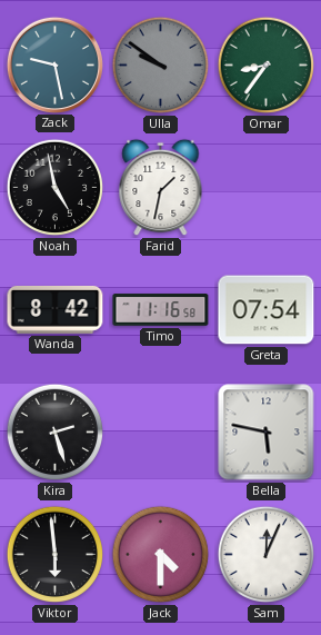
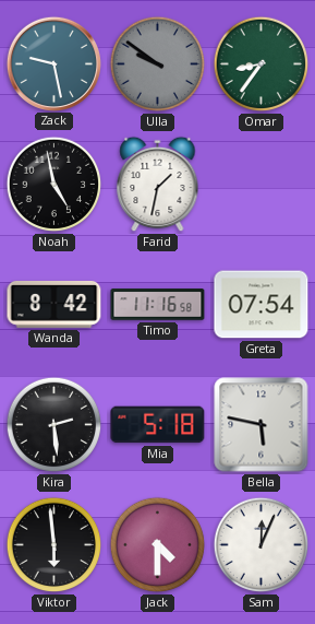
Kira: 2:27 -> 2:29 (54, 425)
Mia: none -> 5:18 (158, 425)
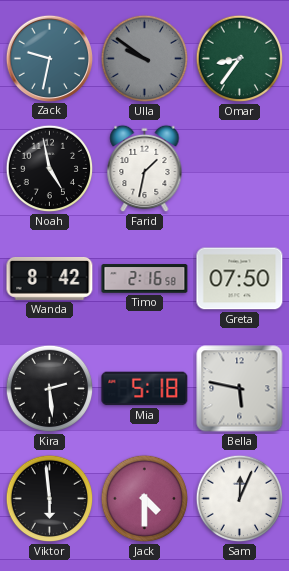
Zack: 9:28 -> 9:32 (49, 58)
Timo: 11:16 -> 2:16 (145, 279)
Greta: 07:54 -> 07:50 (240, 279)
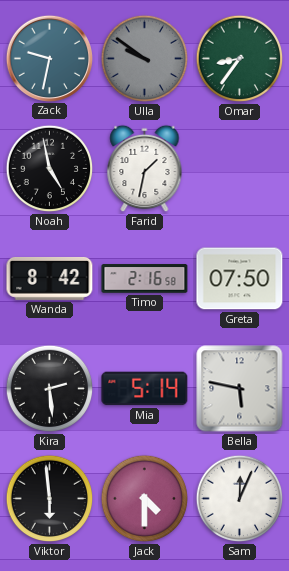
Mia: 5:18 -> 5:14 (145, 389)
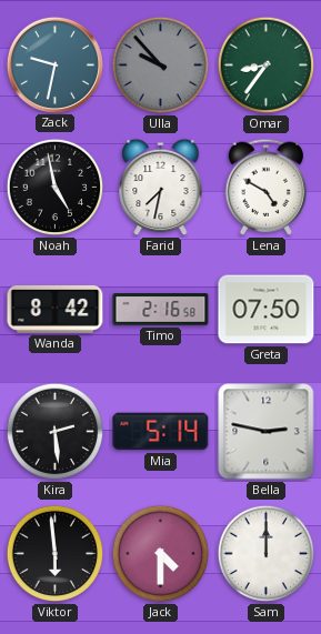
Ulla: 9:51 -> 9:53 (161, 66)
Farid: 1:32 -> 7:32 (161, 188)
Lena: none -> 4:50 (267, 187)
Bella: 5:47 -> 2:47 (267, 432)
Sam: 12:04 -> 12:00 (267, 554)
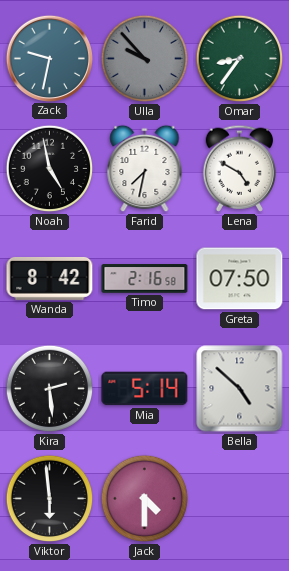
Bella: 2:47 -> 4:52 (240, 389)
Sam: 12:00 -> none (267, 554)
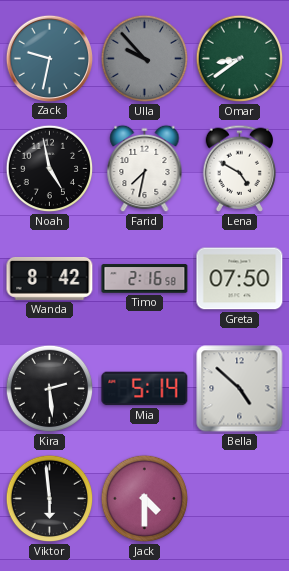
Omar: 8:36 -> 8:39 (240, 59)
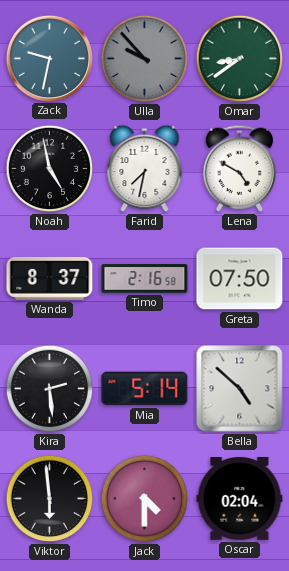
Wanda: 8:42 -> 8:37 (50, 279)
Oscar: none -> 02:04 (240, 499)
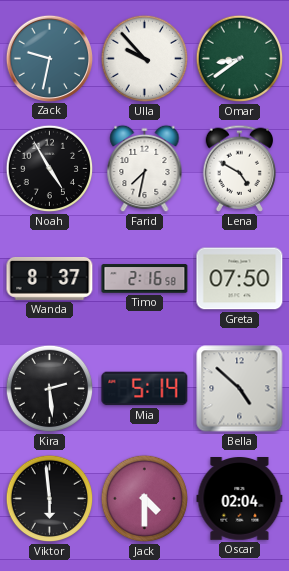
Ulla dial: grey -> white (145, 59)
Noah: 4:58 -> 4:55 (50, 169)
